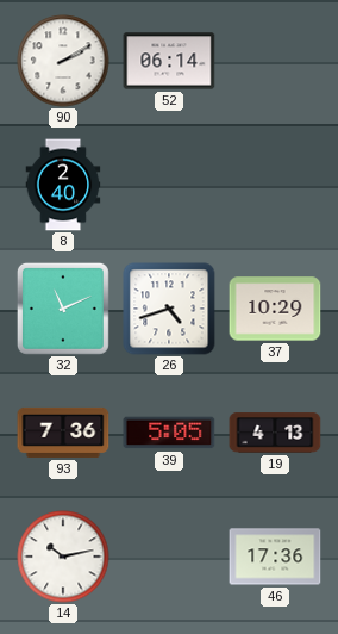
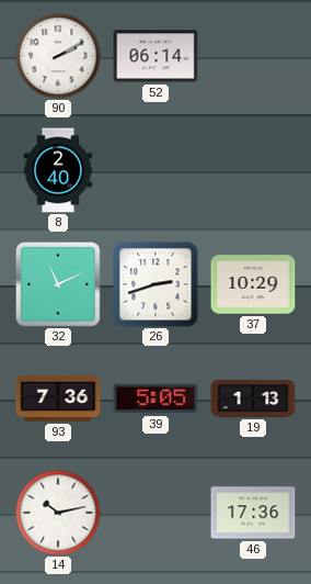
26: 4:42 -> 2:42 (155, 284)
19: 4:13 -> 1:13 (253, 398)
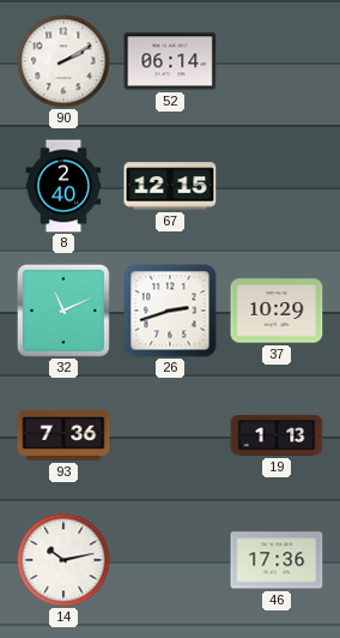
67: none -> 12:15 (170, 186)
39: 5:05 -> none (155, 398)
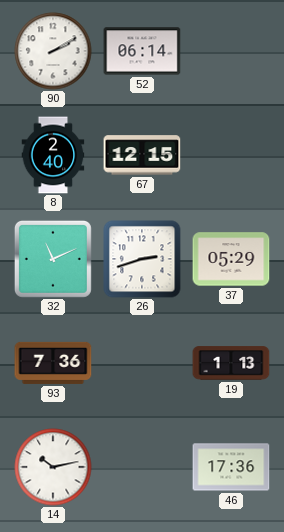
37: 10:29 -> 05:29 (231, 259)
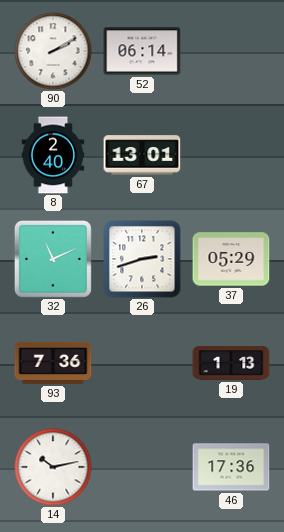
67: 12:15 -> 13:01 (142, 155)
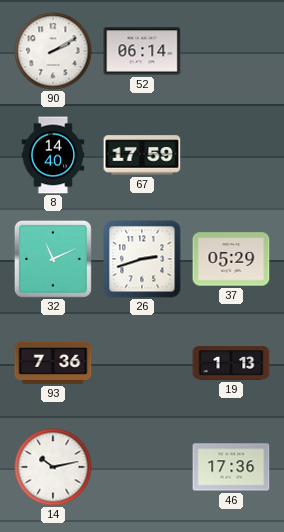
8: 2:40 -> 14:40 (53, 155)
67: 13:01 -> 17:59 (142, 155)
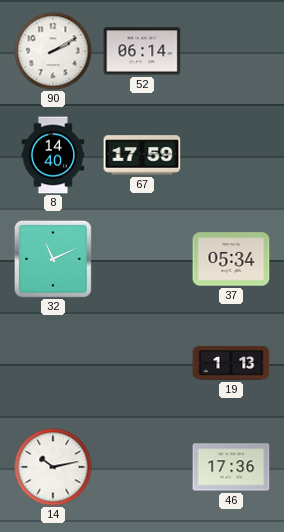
26: 2:42 -> none (142, 259)
37: 05:29 -> 05:34 (231, 259)
93: 7:36 -> none (53, 363)
